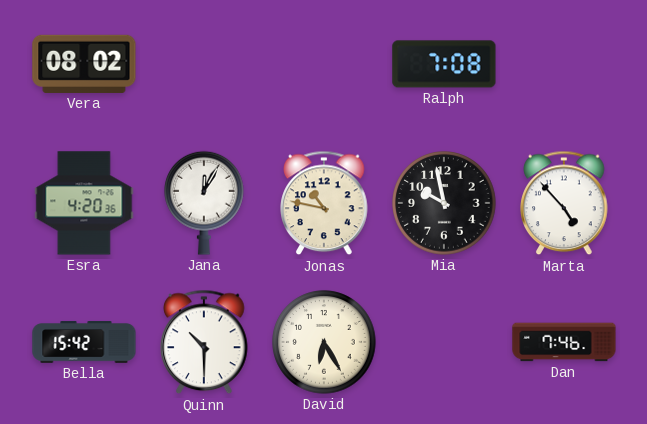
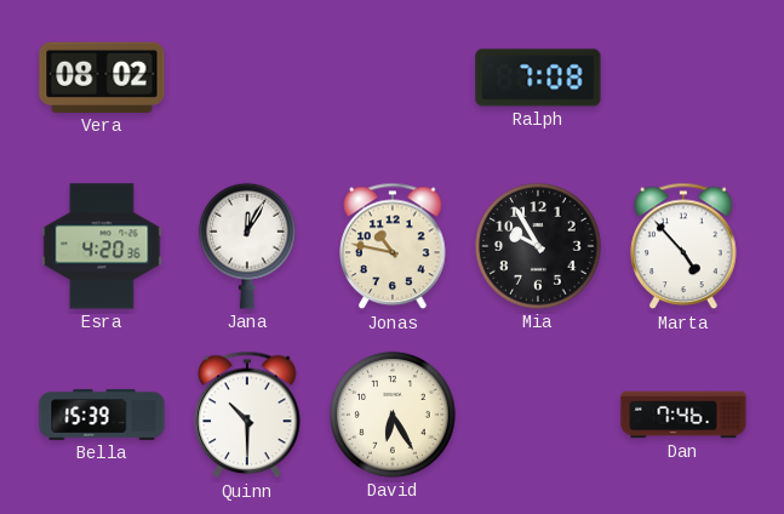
Mia: 9:58 -> 9:55 (538, 246)
Bella: 15:42 -> 15:39 (102, 415)
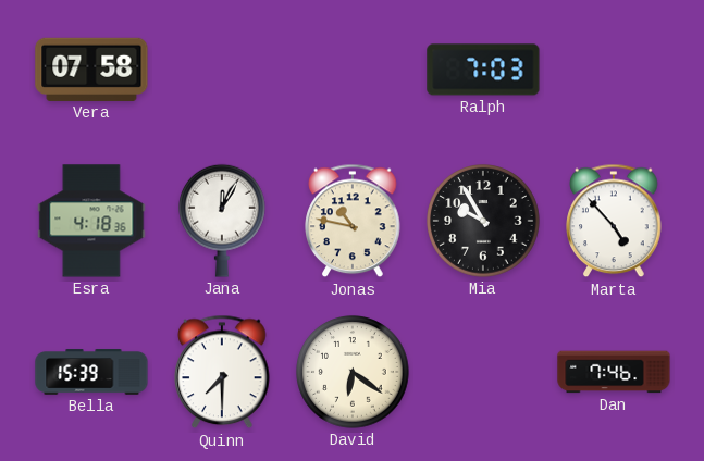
Vera: 08:02 -> 07:58 (91, 70)
Ralph: 7:08 -> 7:03 (483, 70)
Esra: 4:20 -> 4:18 (91, 221)
Quinn: 10:30 -> 7:30 (222, 372)
David: 6:25 -> 6:21 (353, 372)
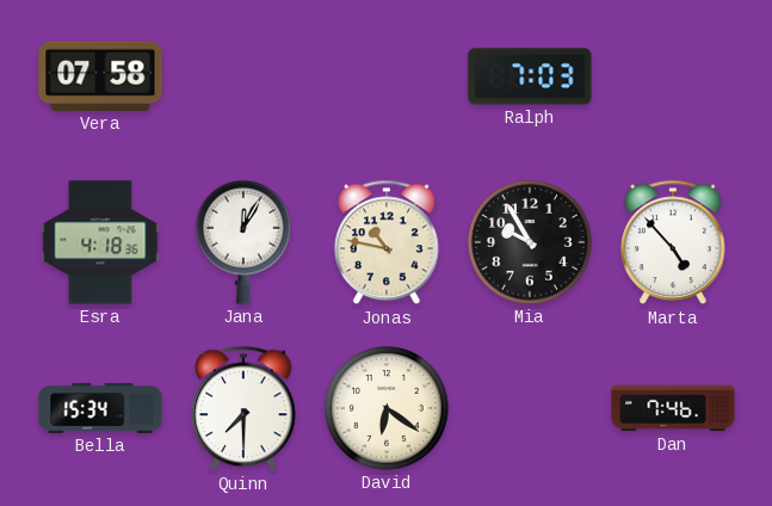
Bella: 15:39 -> 15:34 (100, 408)
